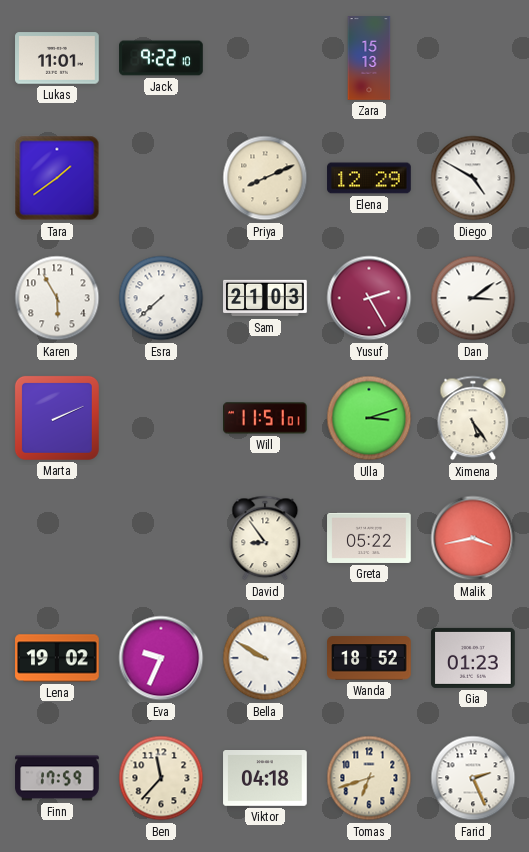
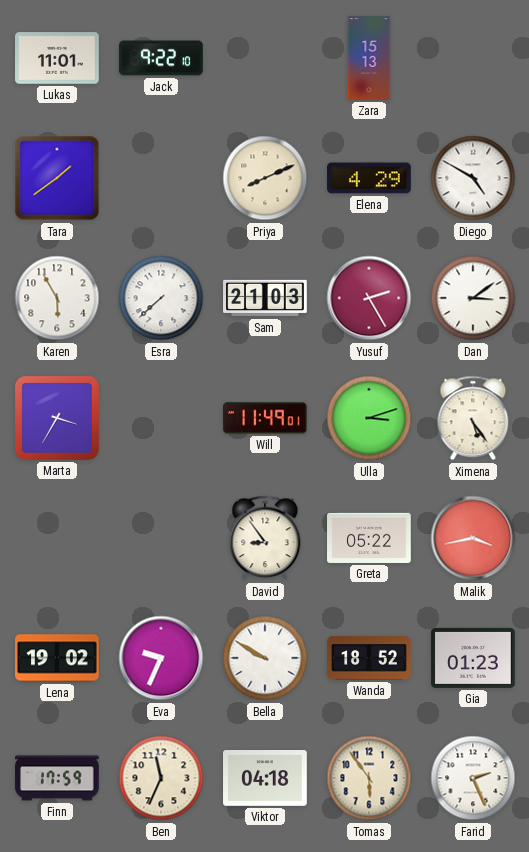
Elena: 12:29 -> 4:29 (369, 178)
Marta: 2:11 -> 3:35 (57, 418)
Will: 11:51 -> 11:49 (266, 418)
Ben: 11:37 -> 11:34 (161, 778)
Tomas: 6:42 -> 5:54 (369, 778)
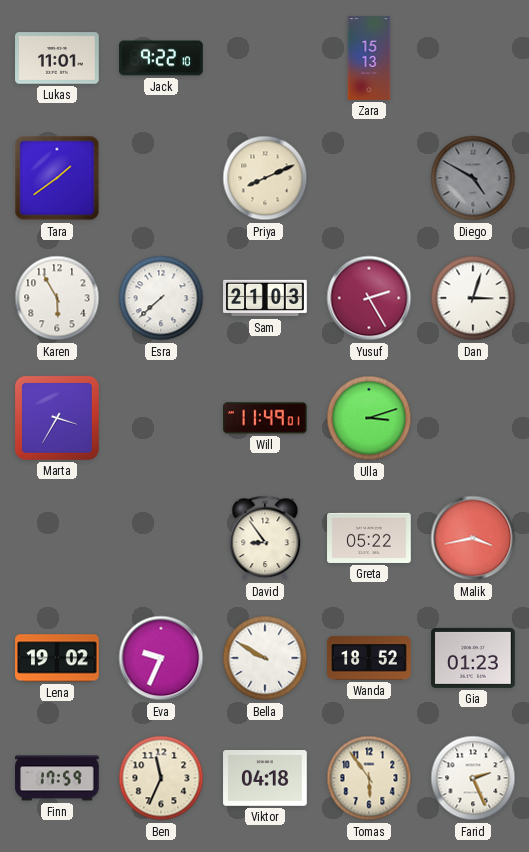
Elena: 4:29 -> none (369, 178)
Diego dial: white -> grey (473, 178)
Dan: 3:09 -> 3:03 (473, 298)
Ximena: 5:24 -> none (473, 418)
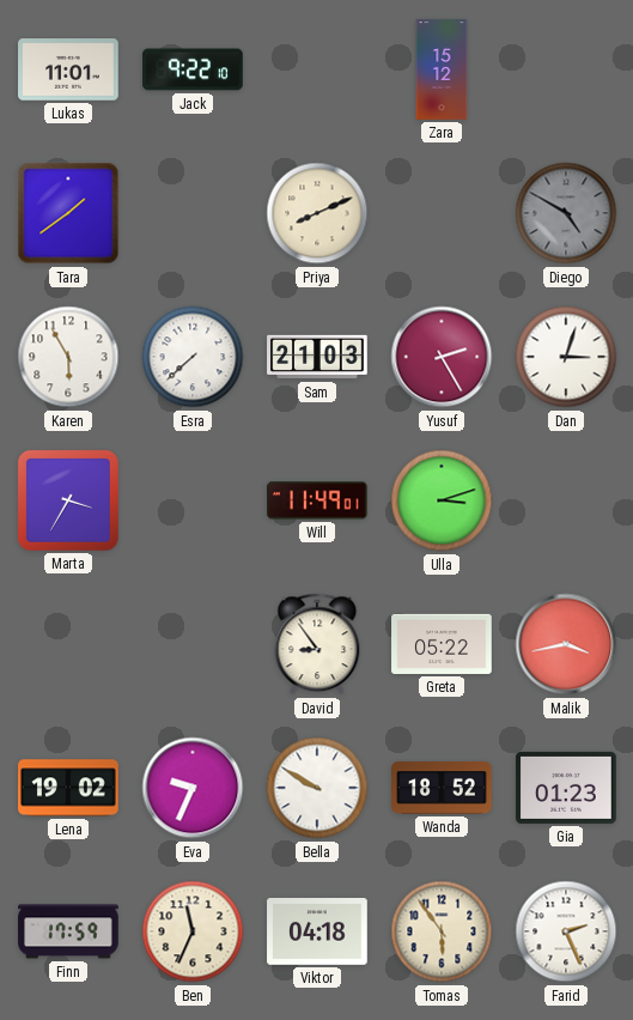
Zara: 15:13 -> 15:12 (442, 69)
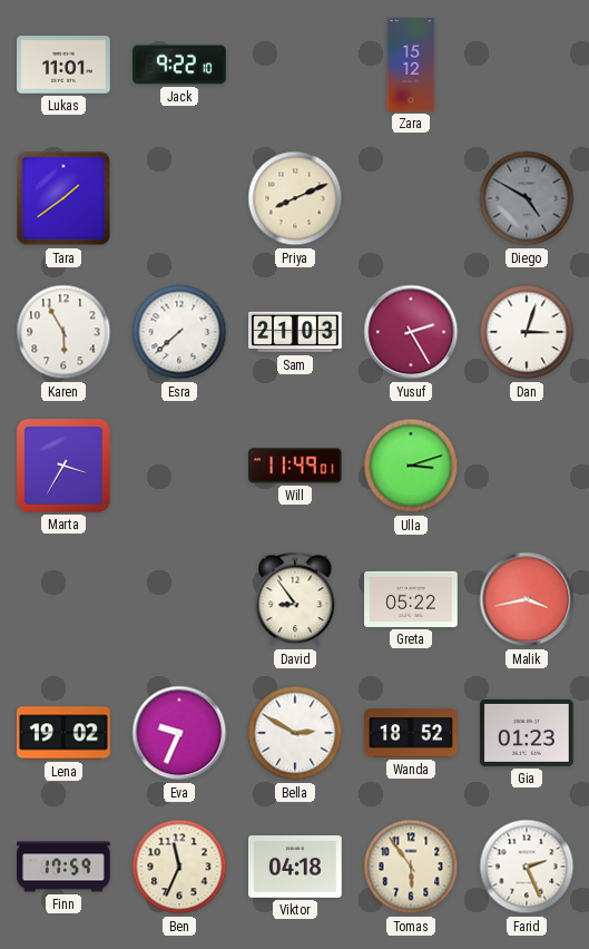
Bella: 9:50 -> 2:50 (295, 733)
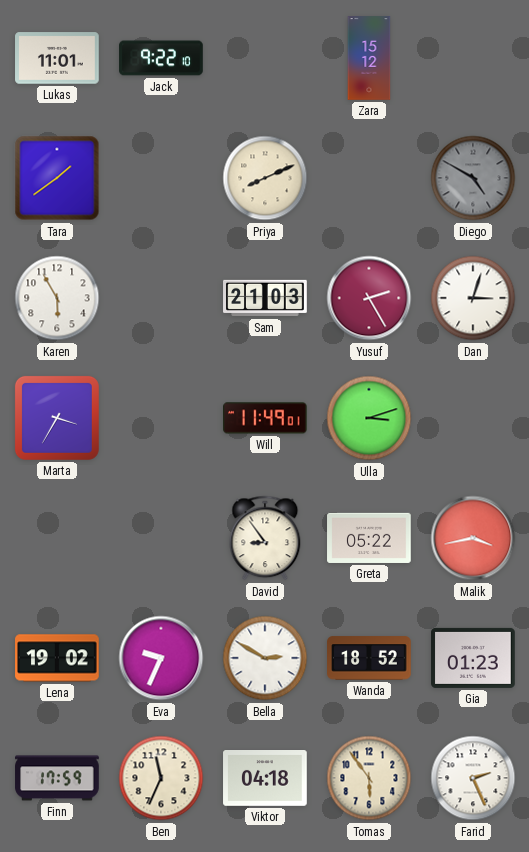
Esra: 7:38 -> none (179, 332)
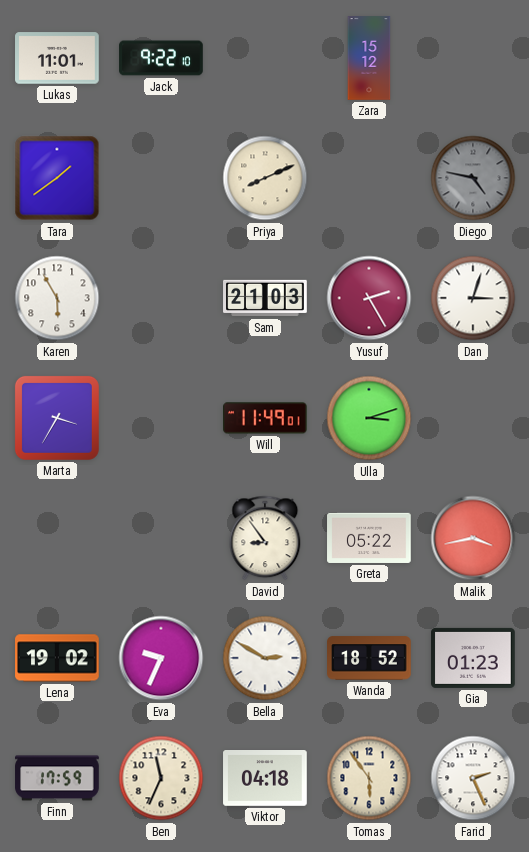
Diego: 4:50 -> 4:47 (473, 178)
